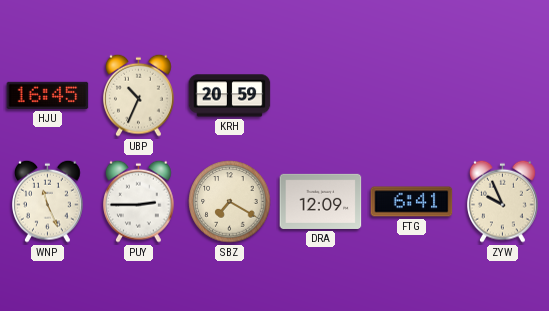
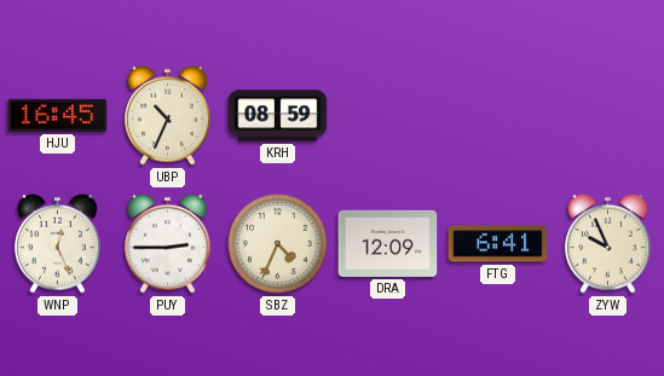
KRH: 20:59 -> 08:59 (278, 116)
WNP: 11:26 -> 12:26 (58, 243)
SBZ: 7:20 -> 4:34 (278, 244)
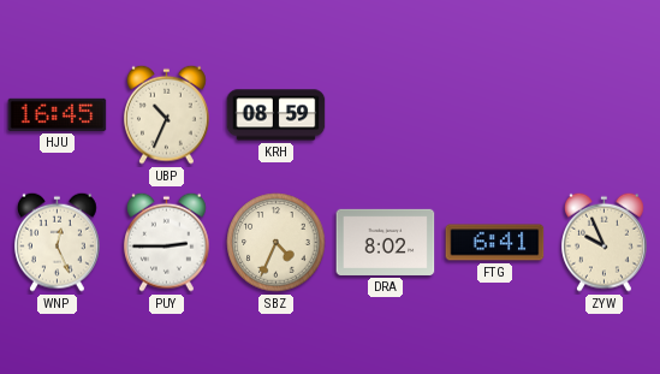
DRA: 12:09 -> 8:02 (386, 242)
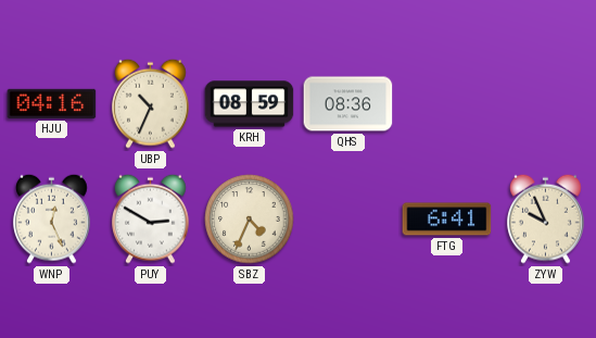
HJU: 16:45 -> 04:16 (52, 103)
QHS: none -> 08:36 (348, 104)
PUY: 2:45 -> 2:50 (151, 218)
DRA: 8:02 -> none (386, 242)
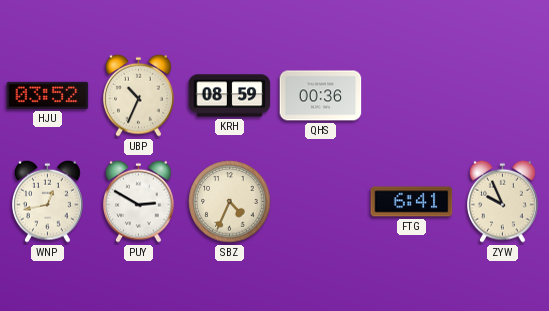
HJU: 04:16 -> 03:52 (48, 95)
QHS: 08:36 -> 00:36 (321, 96)
WNP: 12:26 -> 12:43 (48, 201)
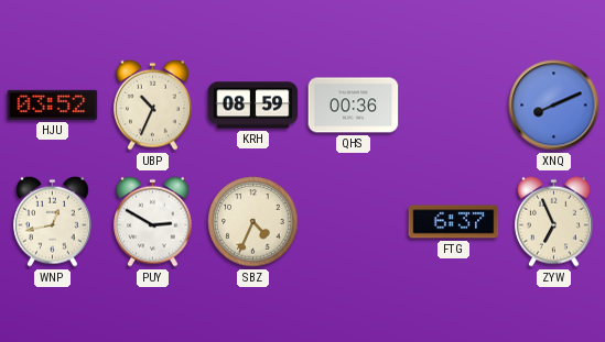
XNQ: none -> 8:11 (554, 106)
FTG: 6:41 -> 6:37 (454, 222)
ZYW: 9:56 -> 6:56 (554, 221)
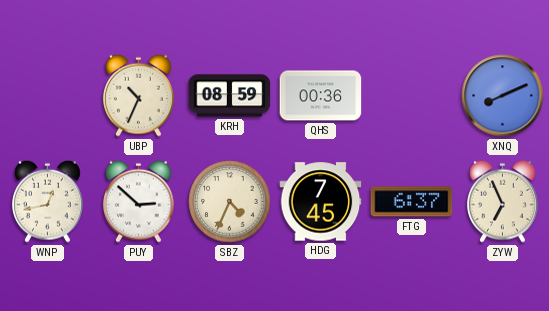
HJU: 03:52 -> none (53, 104)
PUY: 2:50 -> 2:52 (139, 201)
HDG: none -> 7:45 (321, 202)
